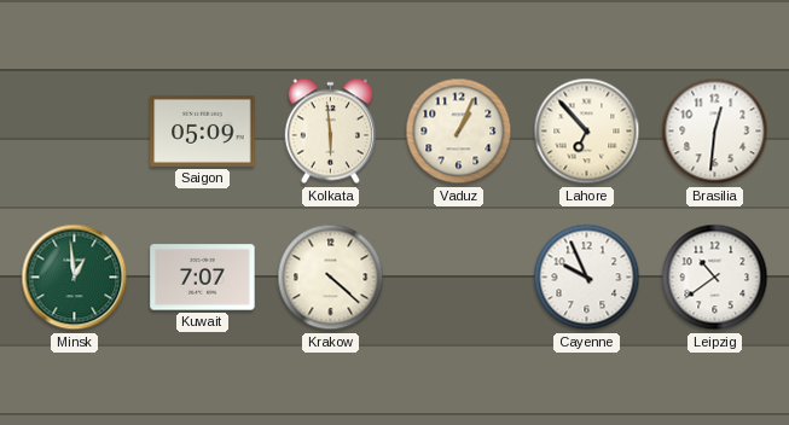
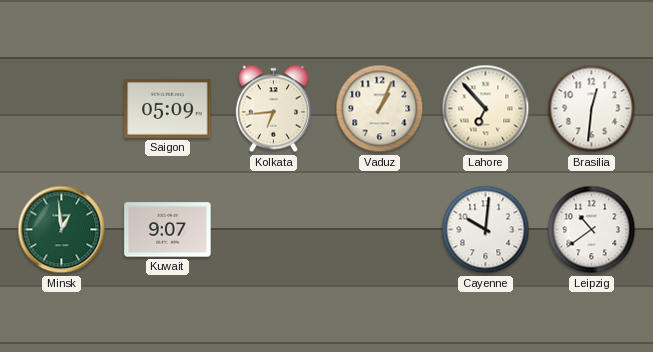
Kolkata: 5:59 -> 6:44 (273, 109)
Kuwait: 7:07 -> 9:07 (168, 230)
Krakow: 4:22 -> none (331, 278)
Cayenne: 9:56 -> 10:01 (486, 230)
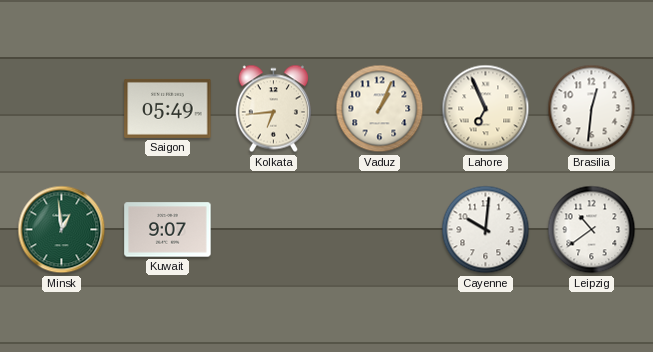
Saigon: 05:09 -> 05:49 (168, 108)
Lahore: 6:53 -> 6:56 (486, 109)
